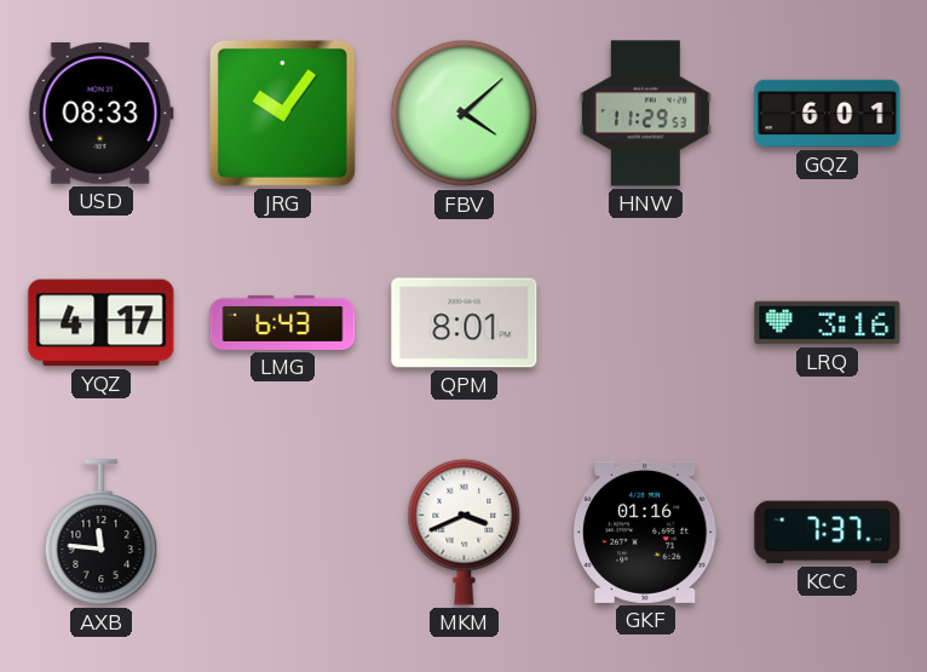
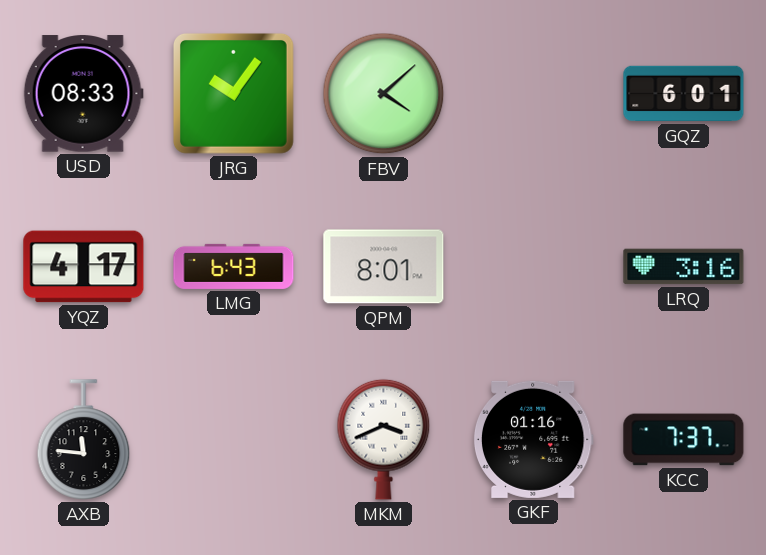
HNW: 11:29 -> none (645, 114)
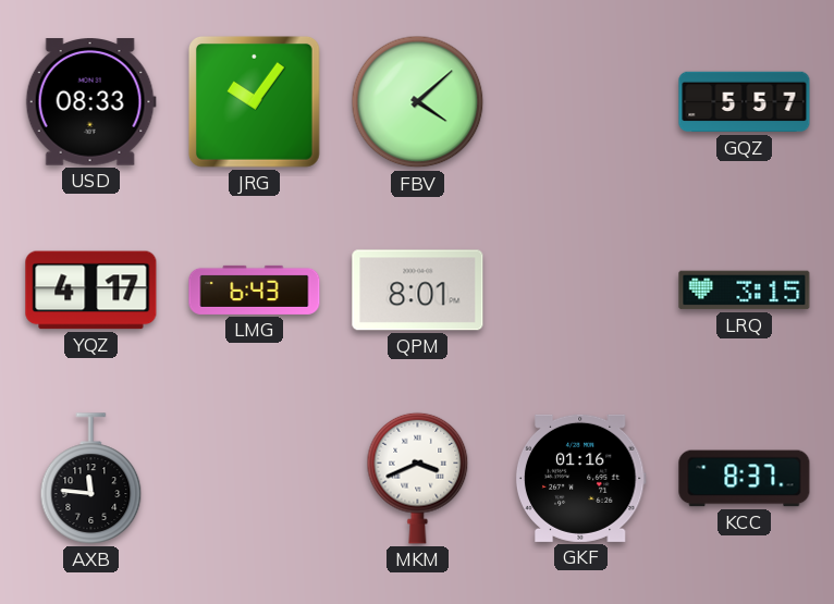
GQZ: 6:01 -> 5:57 (745, 102)
LRQ: 3:16 -> 3:15 (745, 291)
KCC: 7:37 -> 8:37 (745, 479)
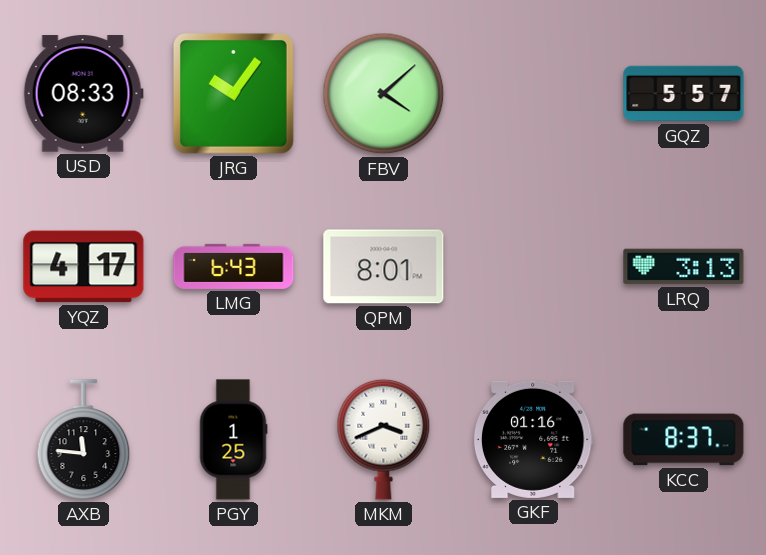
LRQ: 3:15 -> 3:13 (684, 267)
PGY: none -> 1:25 (233, 440)
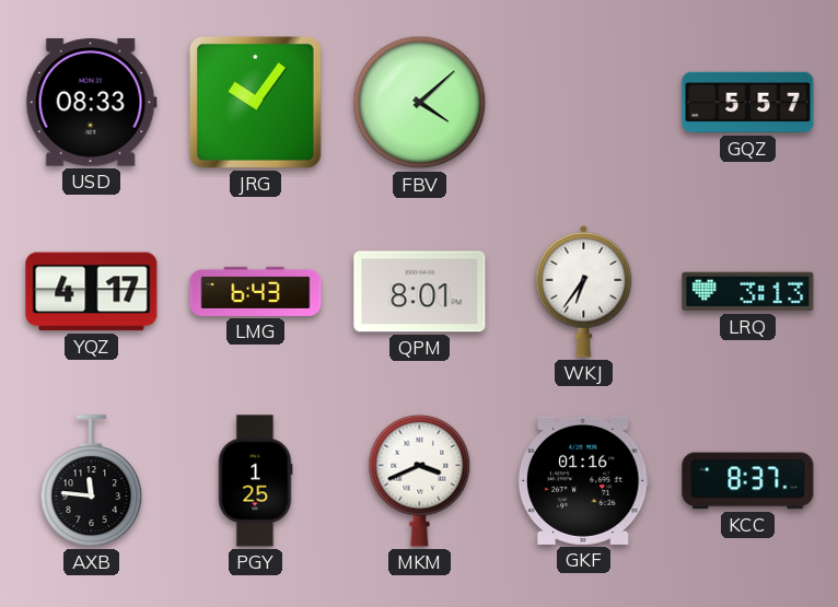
WKJ: none -> 6:36 (584, 291)
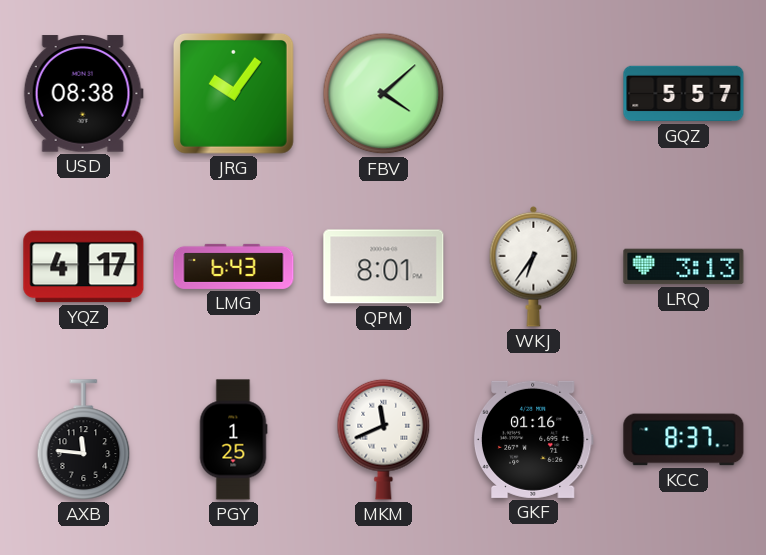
USD: 08:33 -> 08:38 (83, 94)
MKM: 3:41 -> 11:41 (384, 439)
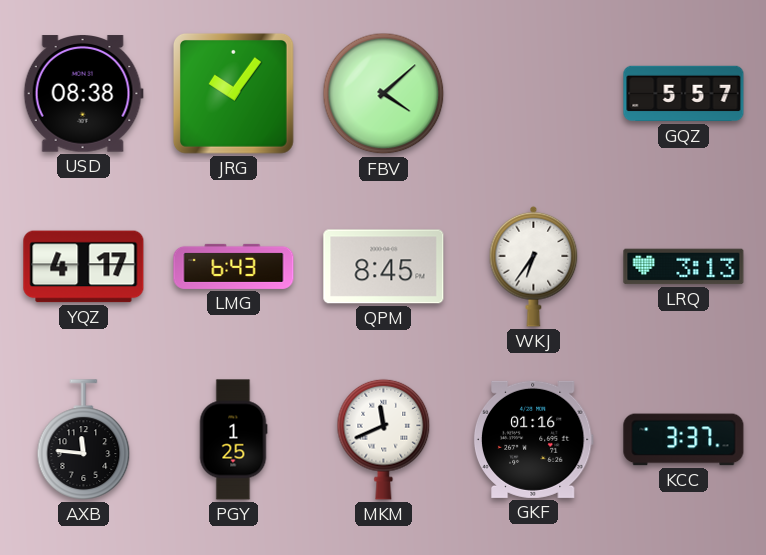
QPM: 8:01 -> 8:45 (384, 267)
KCC: 8:37 -> 3:37 (684, 440)
